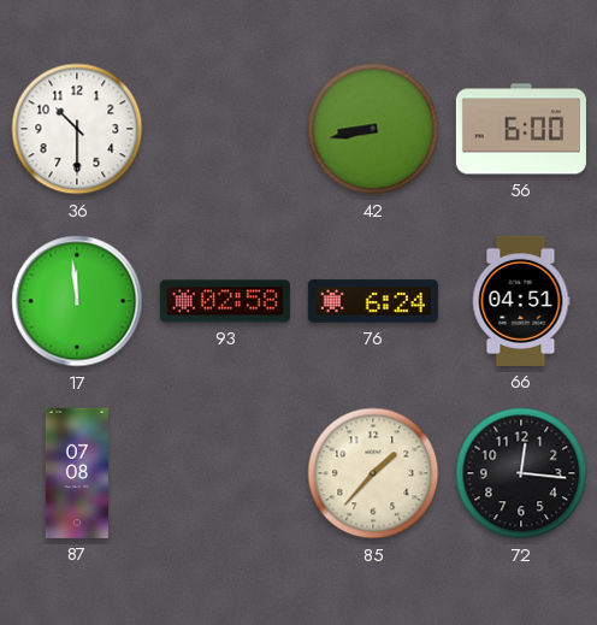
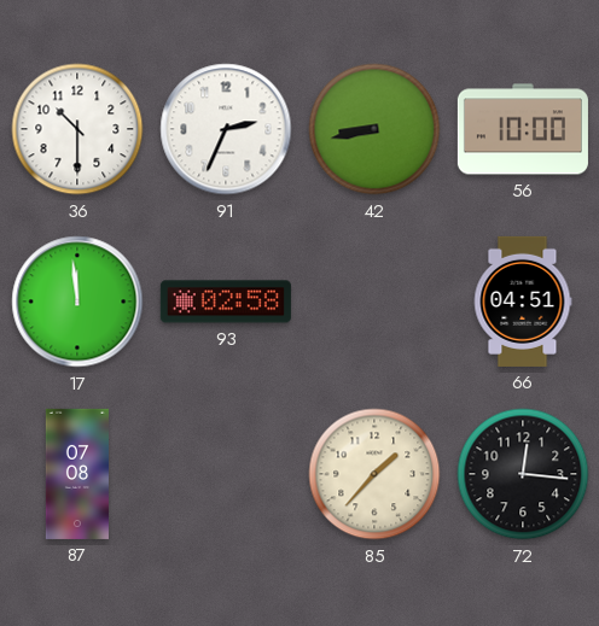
91: none -> 2:34 (226, 129)
56: 6:00 -> 10:00 (523, 129)
76: 6:24 -> none (373, 301)
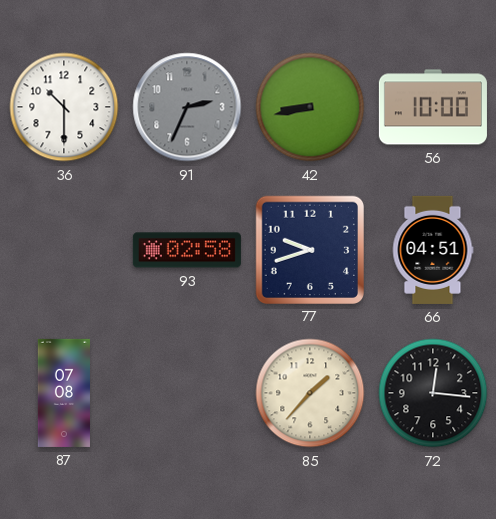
91 dial: white -> grey (187, 107)
17: 11:59 -> none (77, 302)
77: none -> 9:42 (309, 249)
